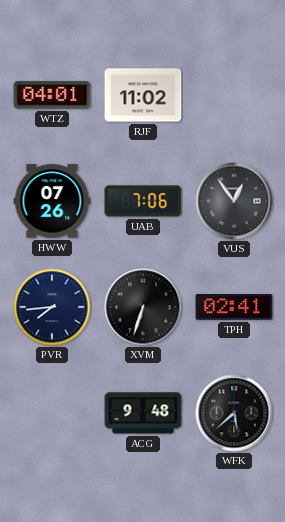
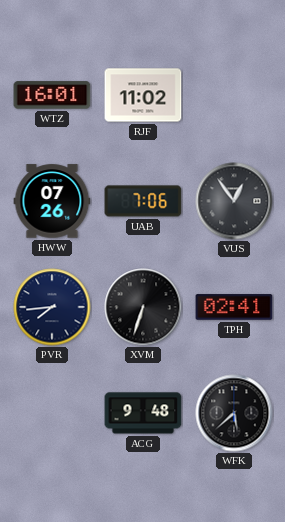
WTZ: 04:01 -> 16:01 (52, 95)
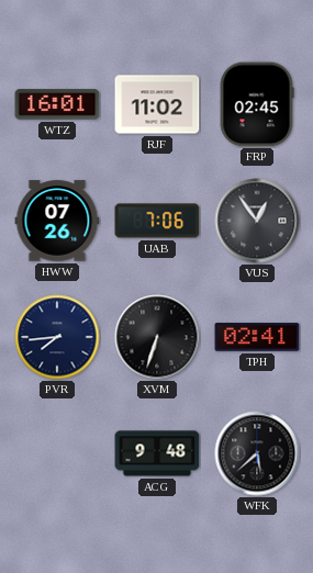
FRP: none -> 02:45 (257, 104)
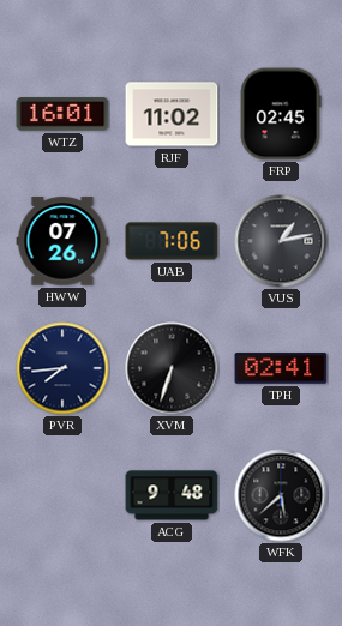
VUS: 12:54 -> 1:13 (281, 241)
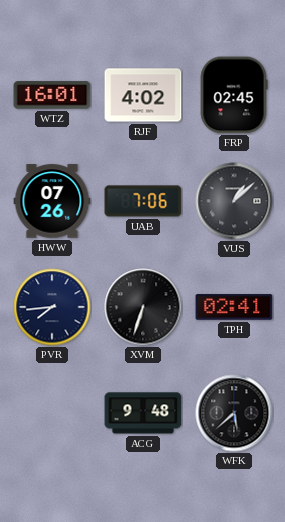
RJF: 11:02 -> 4:02 (143, 95)
VUS: 1:13 -> 1:08 (234, 201)
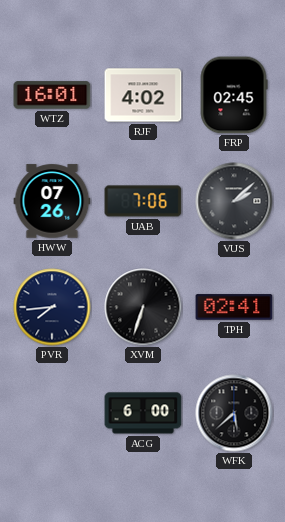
VUS: 1:08 -> 2:08 (234, 201)
ACG: 9:48 -> 6:00 (143, 413)
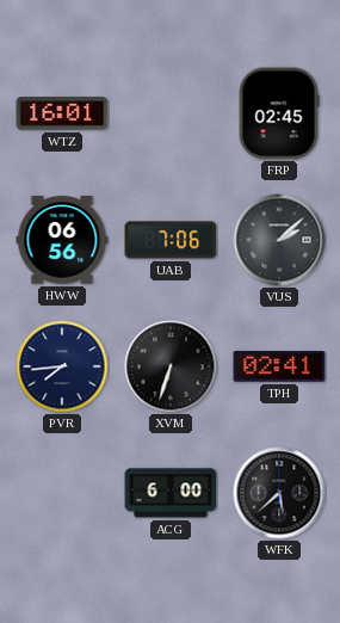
RJF: 4:02 -> none (143, 95)
HWW: 07:26 -> 06:56 (62, 240)
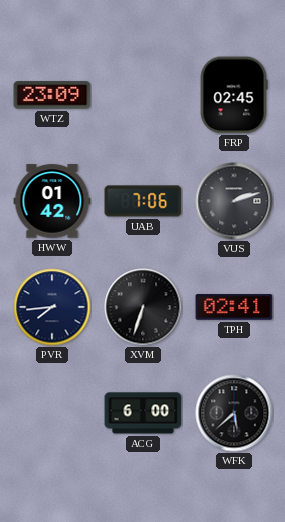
WTZ: 16:01 -> 23:09 (52, 95)
HWW: 06:56 -> 01:42 (52, 201)
VUS: 2:08 -> 2:12 (234, 201)
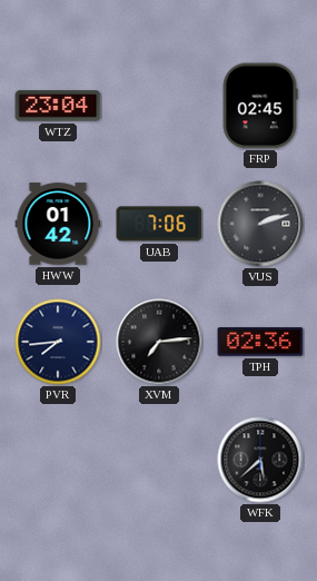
WTZ: 23:09 -> 23:04 (58, 106)
XVM: 6:33 -> 7:14 (159, 342)
TPH: 02:41 -> 02:36 (260, 342)
ACG: 6:00 -> none (143, 413)
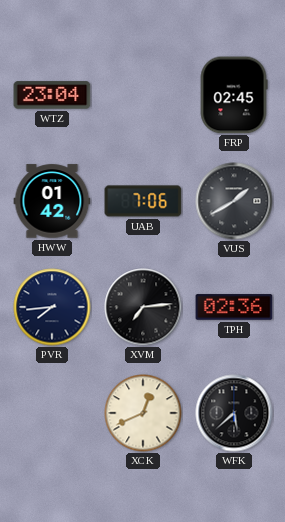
VUS: 2:12 -> 1:40 (234, 201)
XCK: none -> 12:41 (143, 413)
